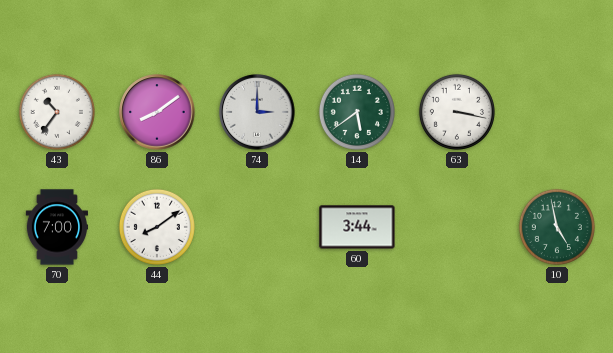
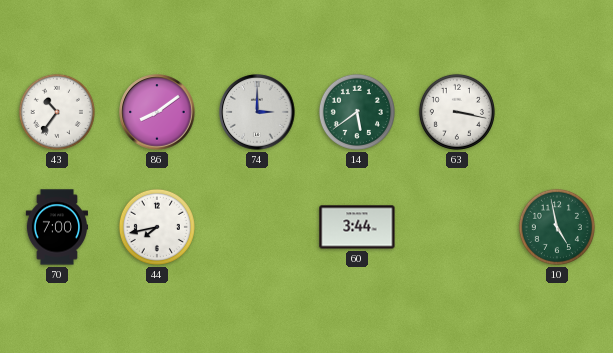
44: 8:09 -> 7:43 (157, 227)
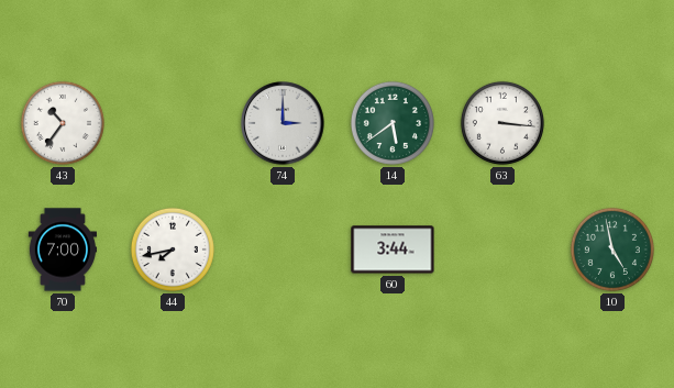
86: 8:09 -> none (157, 112)
63: 3:17 -> 3:16 (502, 123)
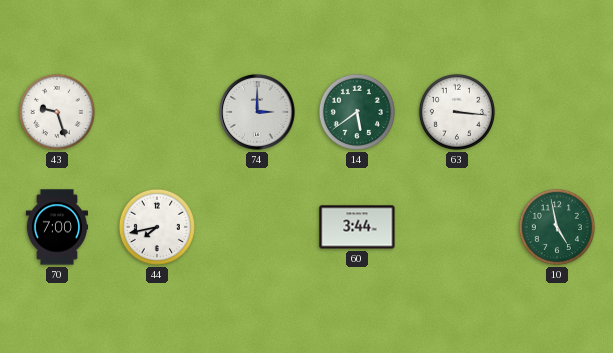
43: 10:36 -> 9:27 (57, 112)
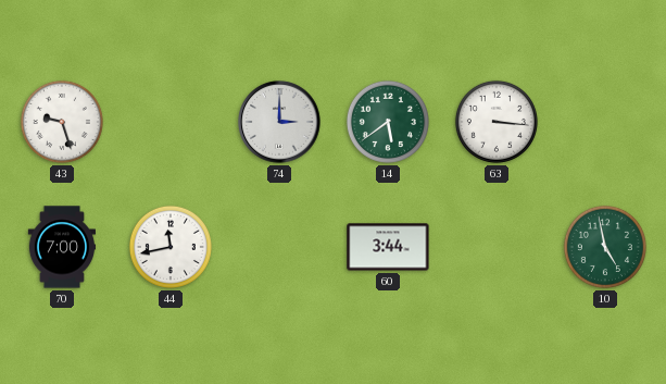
44: 7:43 -> 11:43 (171, 247)
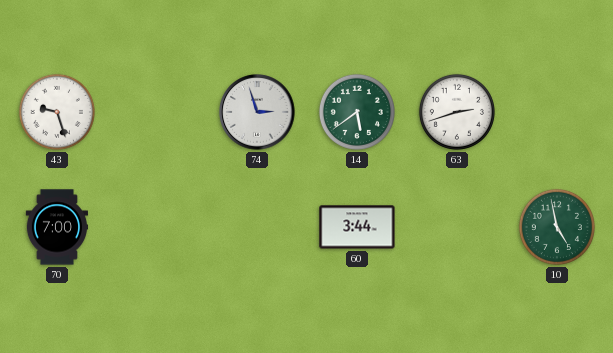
74: 3:00 -> 2:57 (257, 112)
63: 3:16 -> 2:42 (457, 112)
44: 11:43 -> none (171, 247)
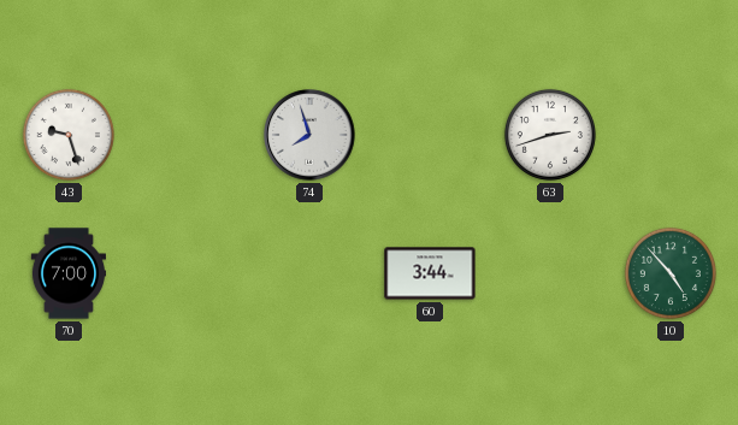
74: 2:57 -> 7:57 (309, 135)
14: 5:39 -> none (357, 112)
10: 4:58 -> 4:53 (671, 273)
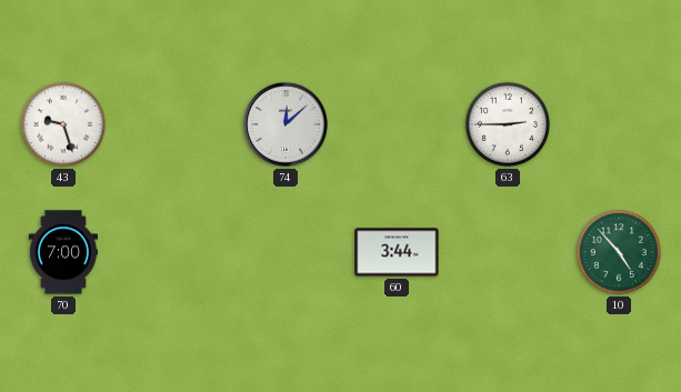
74: 7:57 -> 12:08 (286, 124)
63: 2:42 -> 2:45 (508, 124)
